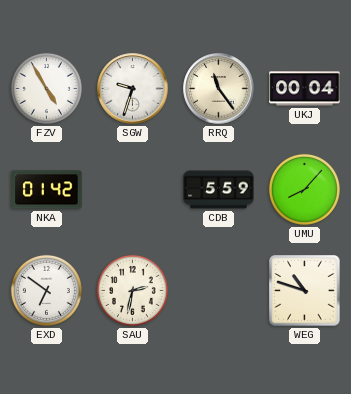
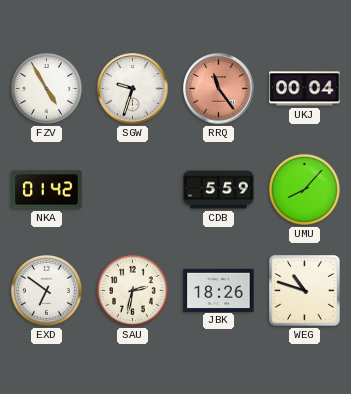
RRQ dial: cream -> salmon (219, 89)
JBK: none -> 18:26 (219, 290)
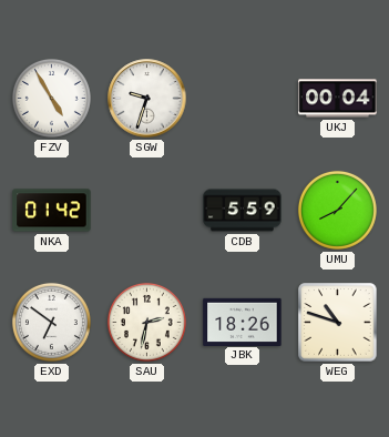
RRQ: 11:24 -> none (219, 89)
